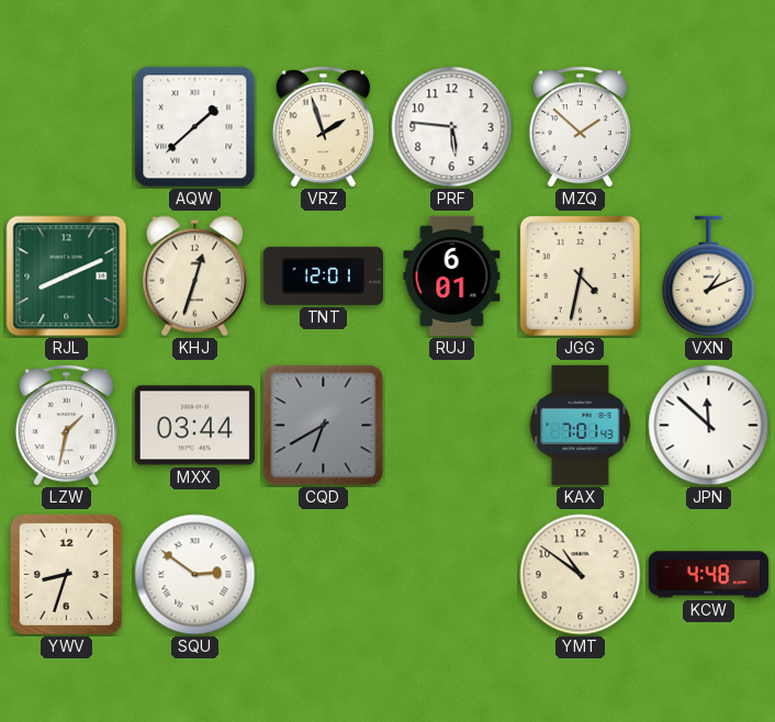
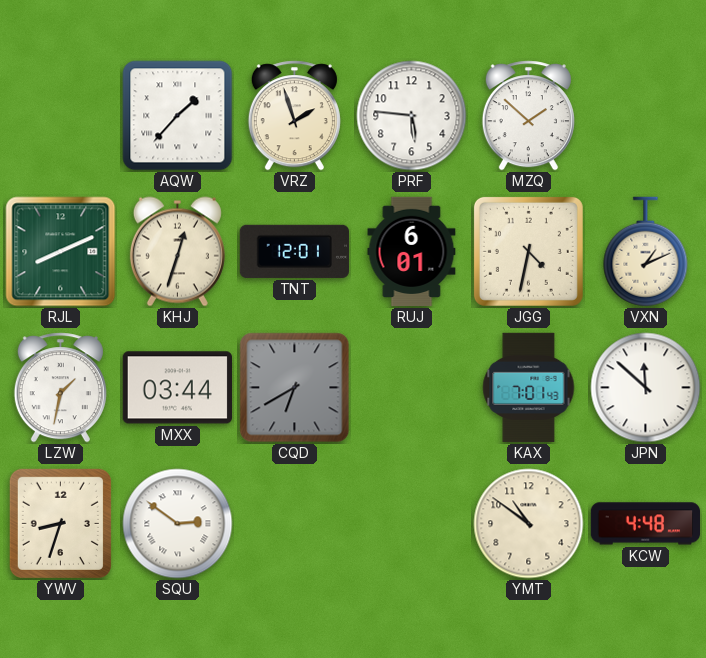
AQW: 1:38 -> 1:37 (178, 116)
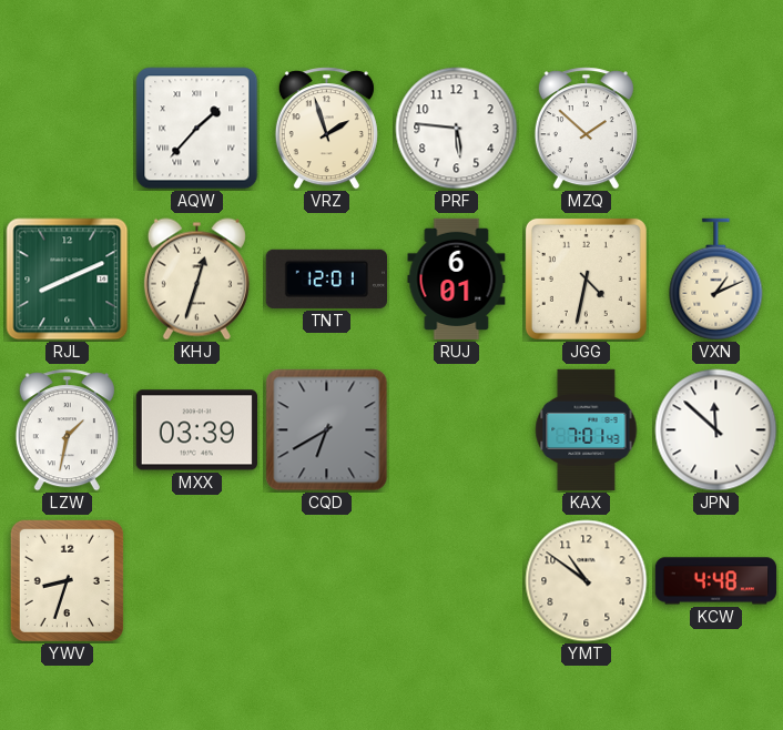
MXX: 03:44 -> 03:39 (196, 430)
SQU: 2:51 -> none (178, 524)
